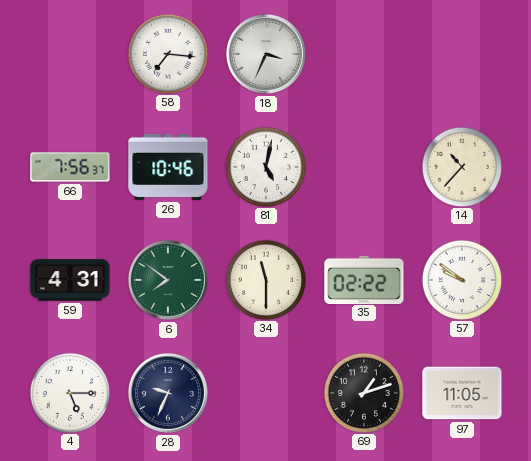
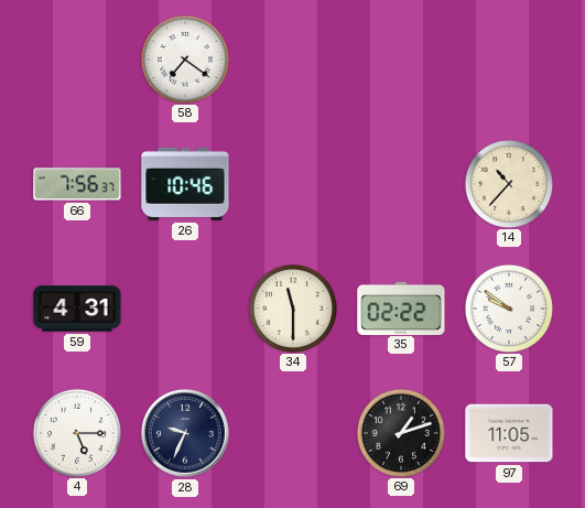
58: 7:16 -> 7:21 (184, 58)
18: 3:34 -> none (266, 54)
81: 5:02 -> none (265, 166)
6: 7:51 -> none (168, 280)
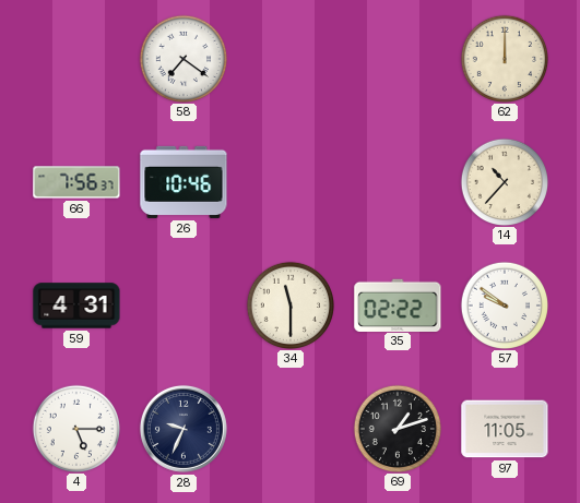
62: none -> 12:00 (504, 58)
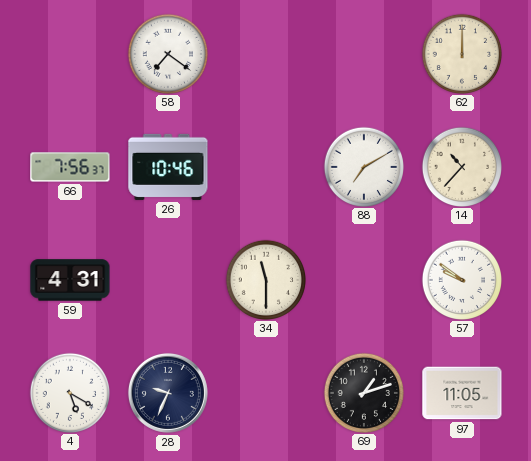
88: none -> 7:10 (363, 166)
35: 02:22 -> none (398, 304)
4: 5:15 -> 5:20 (69, 392)
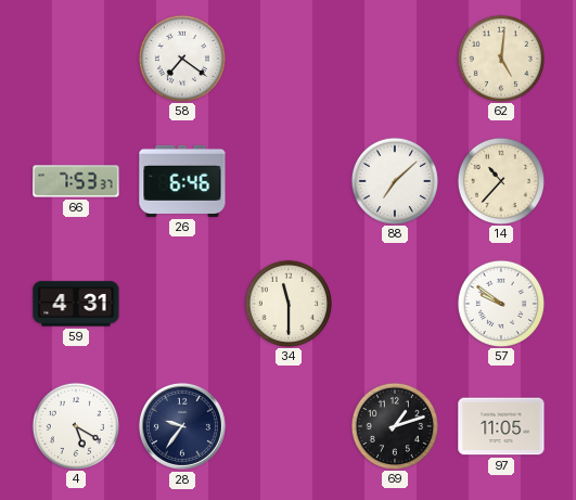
62: 12:00 -> 5:01 (500, 57)
66: 7:56 -> 7:53 (76, 181)
26: 10:46 -> 6:46 (182, 181)
88: 7:10 -> 7:08 (394, 180)
28: 9:34 -> 9:36 (182, 426)
